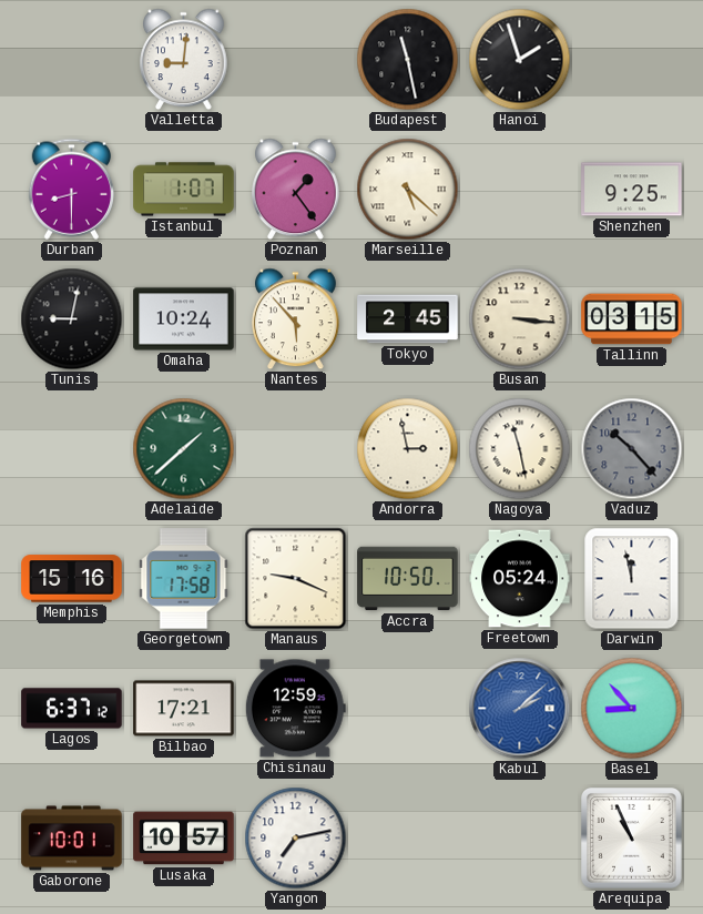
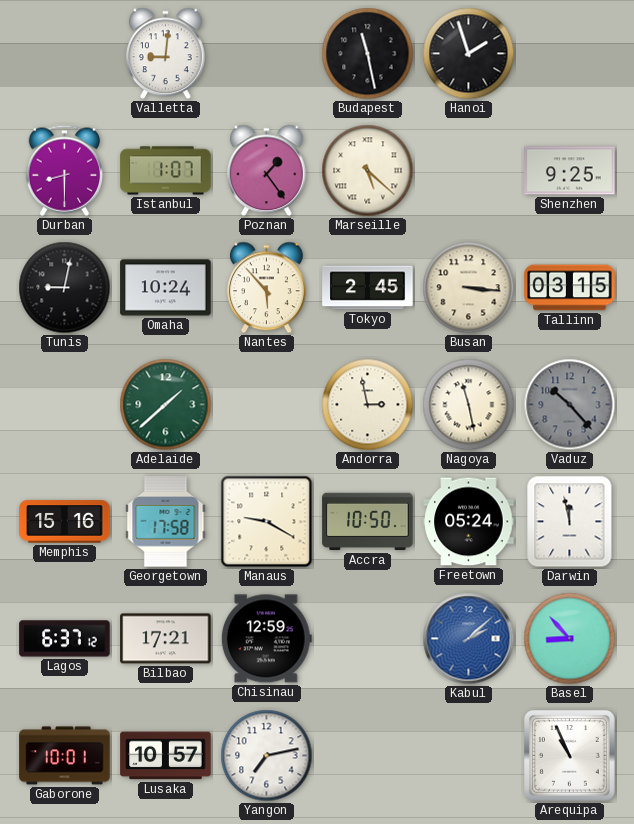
Manaus: 9:19 -> 9:20 (267, 522)
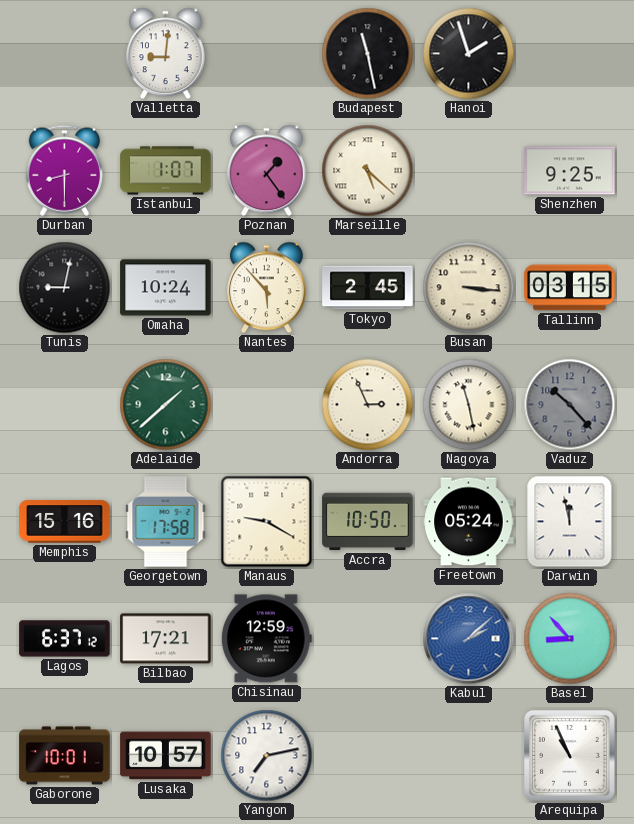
Andorra: 2:58 -> 2:56 (368, 405)
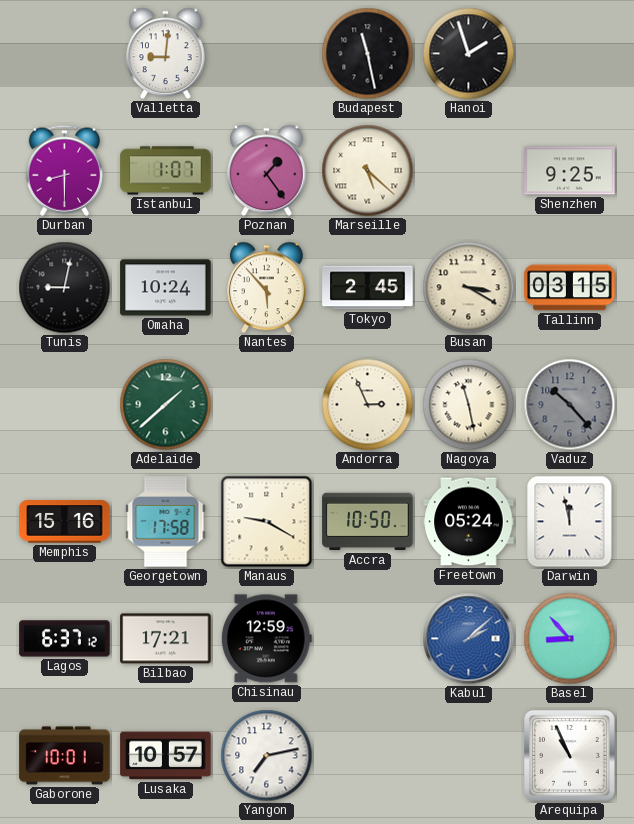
Busan: 3:16 -> 3:20 (469, 288)
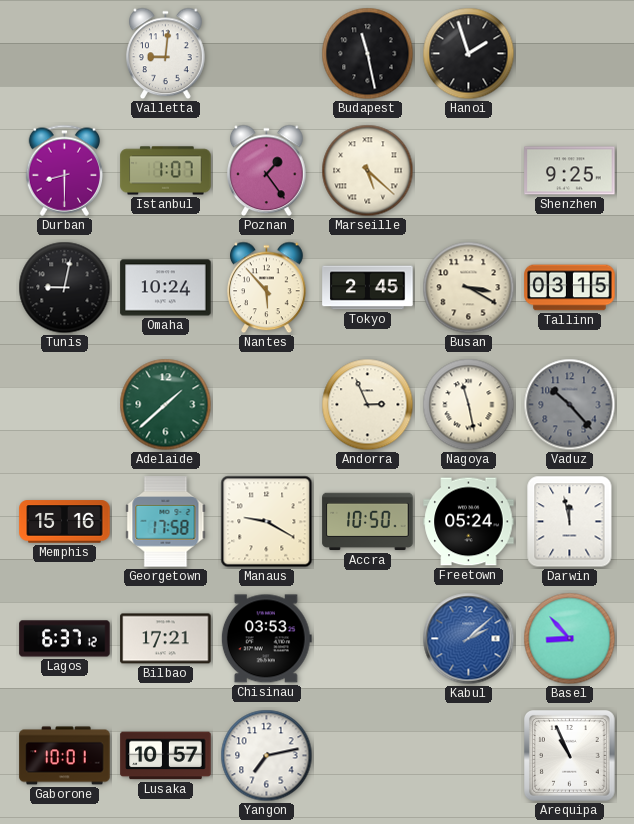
Chisinau: 12:59 -> 03:53 (266, 639)
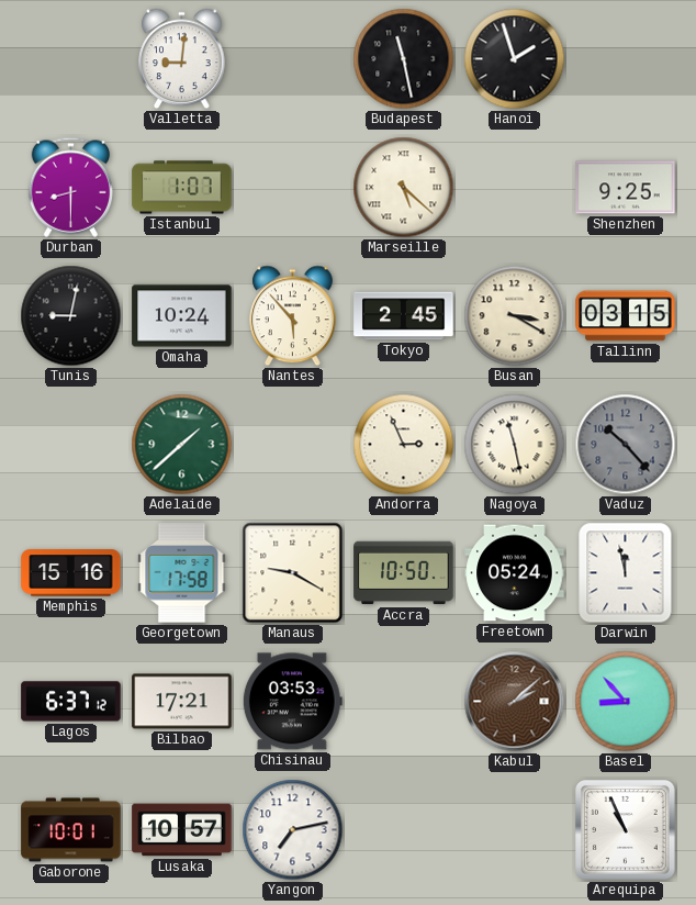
Poznan: 1:24 -> none (267, 171)
Kabul dial: blue -> brown (515, 702)
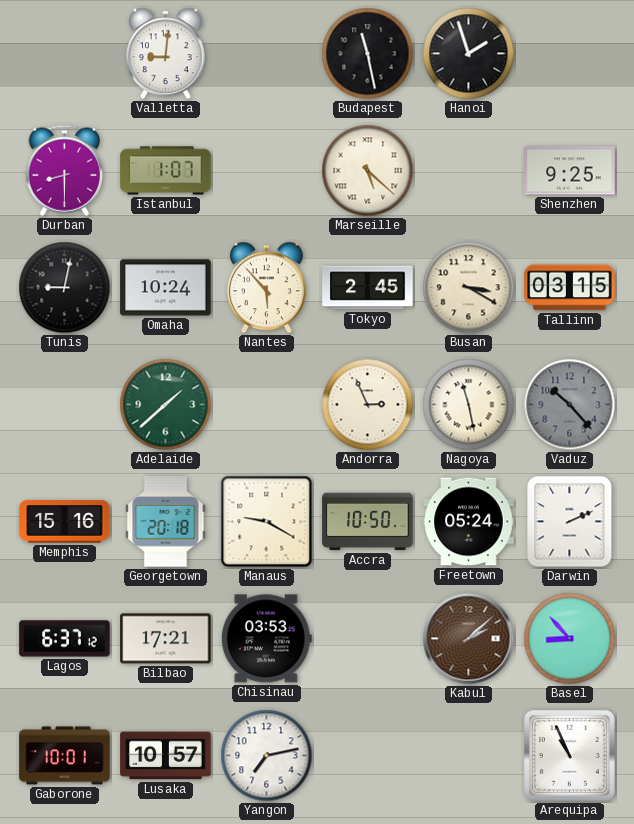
Georgetown: 17:58 -> 20:18 (166, 522)
Darwin: 11:58 -> 2:11 (570, 522)
